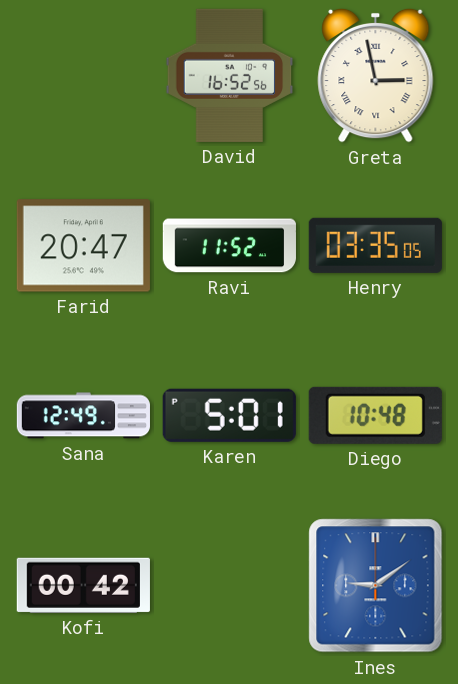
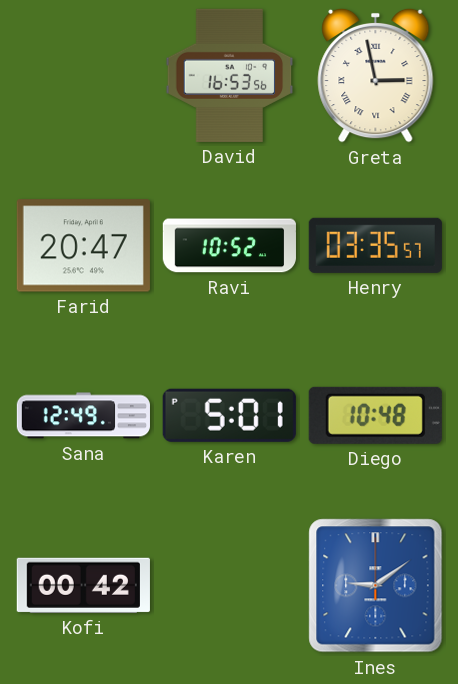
David: 16:52 -> 16:53 (230, 75)
Ravi: 11:52 -> 10:52 (229, 246)
Henry: 03:35:05 -> 03:35:57 (375, 245)
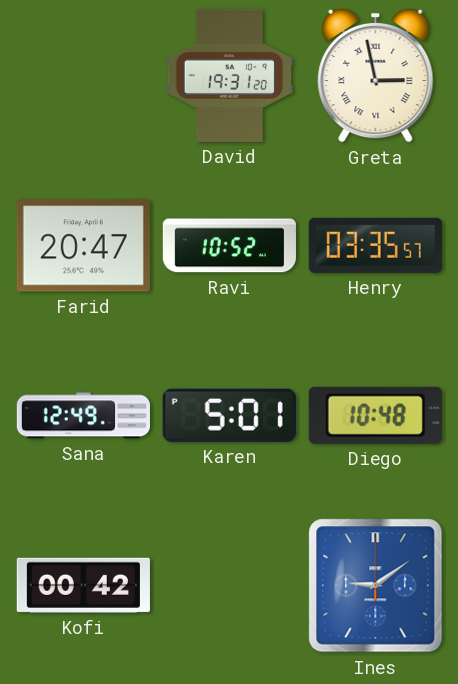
David: 16:53 -> 19:31 (230, 75)
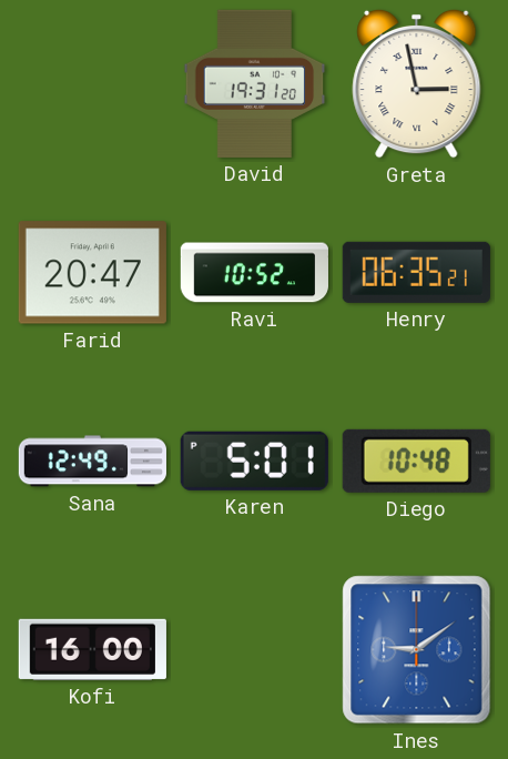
Henry: 03:35 -> 06:35 (416, 272)
Kofi: 00:42 -> 16:00 (92, 649)
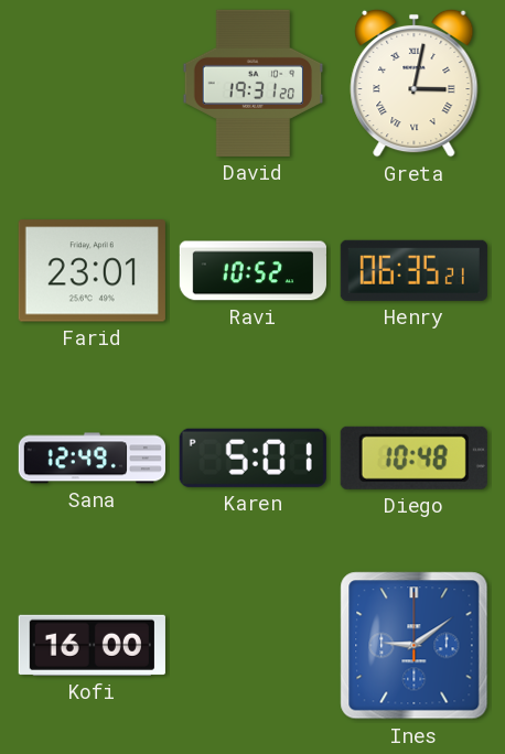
Greta: 2:58 -> 3:02 (415, 83)
Farid: 20:47 -> 23:01 (92, 271)
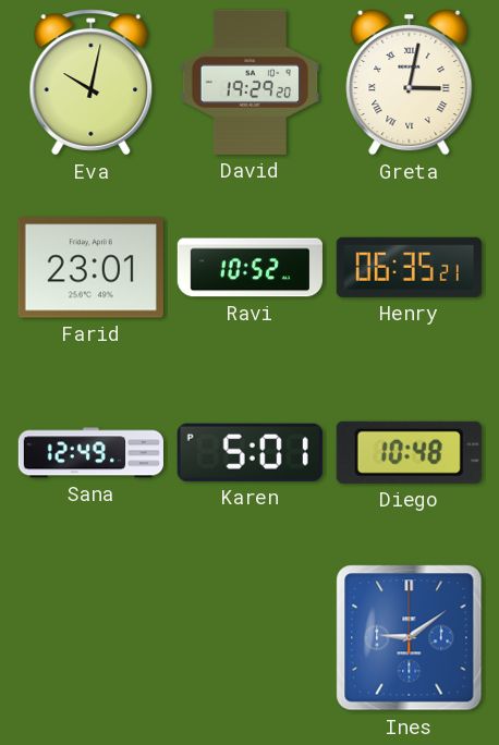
Eva: none -> 10:02 (92, 83)
David: 19:31 -> 19:29 (251, 82)
Kofi: 16:00 -> none (92, 645)
